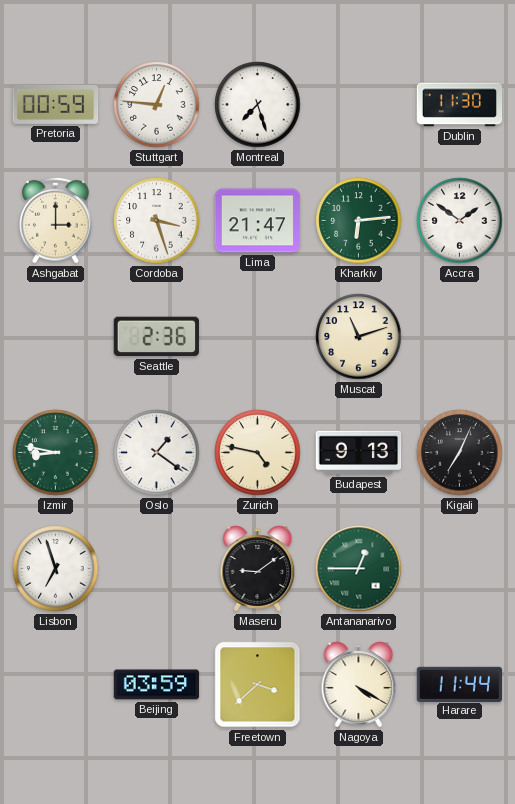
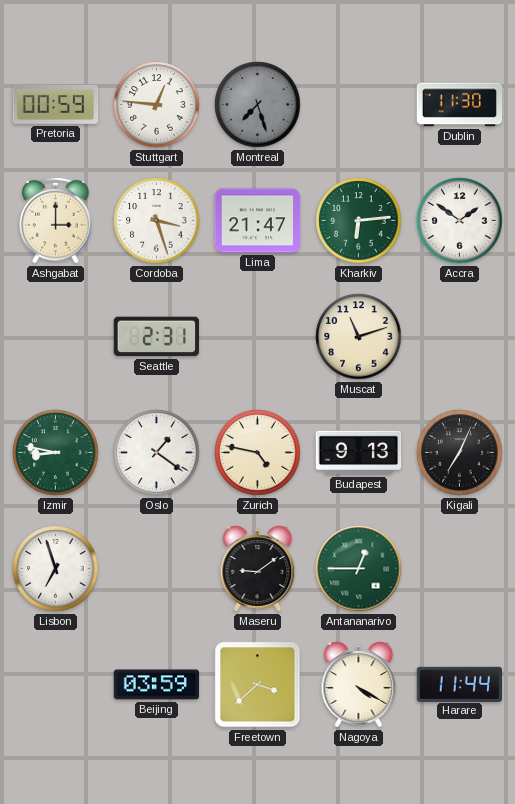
Montreal dial: white -> grey (258, 105)
Seattle: 2:36 -> 2:31 (156, 337)
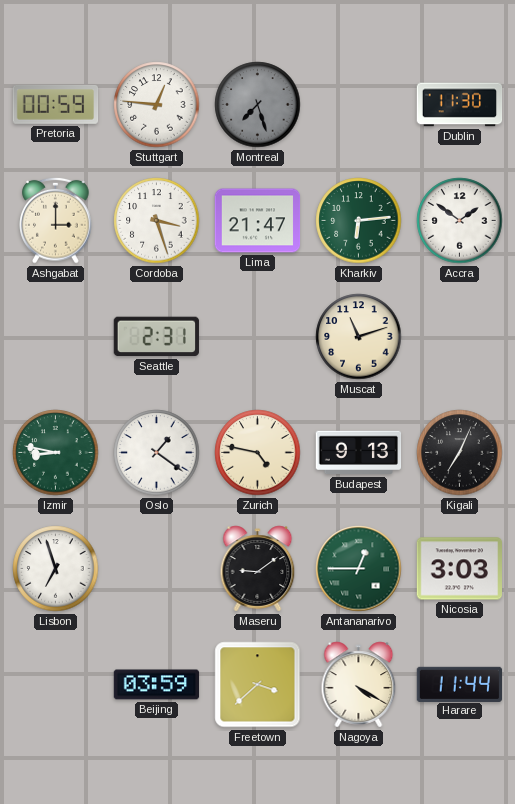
Nicosia: none -> 3:03 (459, 569)
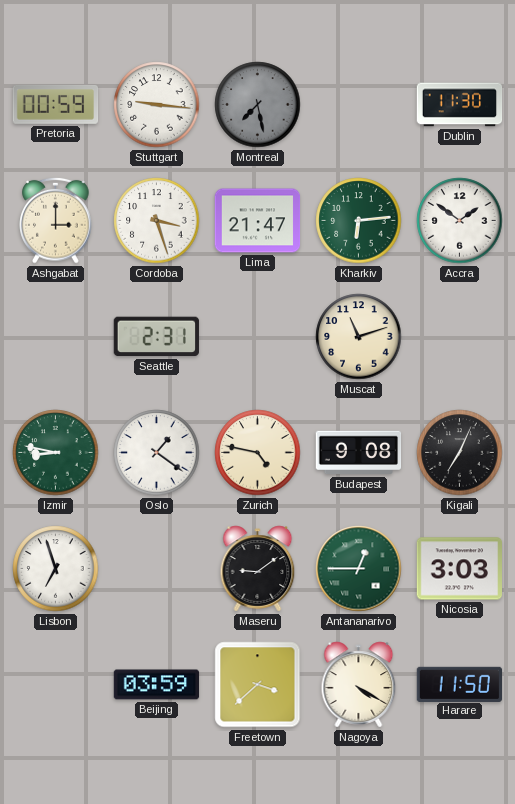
Stuttgart: 12:46 -> 9:16 (157, 105)
Montreal: 7:27 -> 7:28 (258, 105)
Budapest: 9:13 -> 9:08 (359, 453)
Harare: 11:44 -> 11:50 (460, 684)
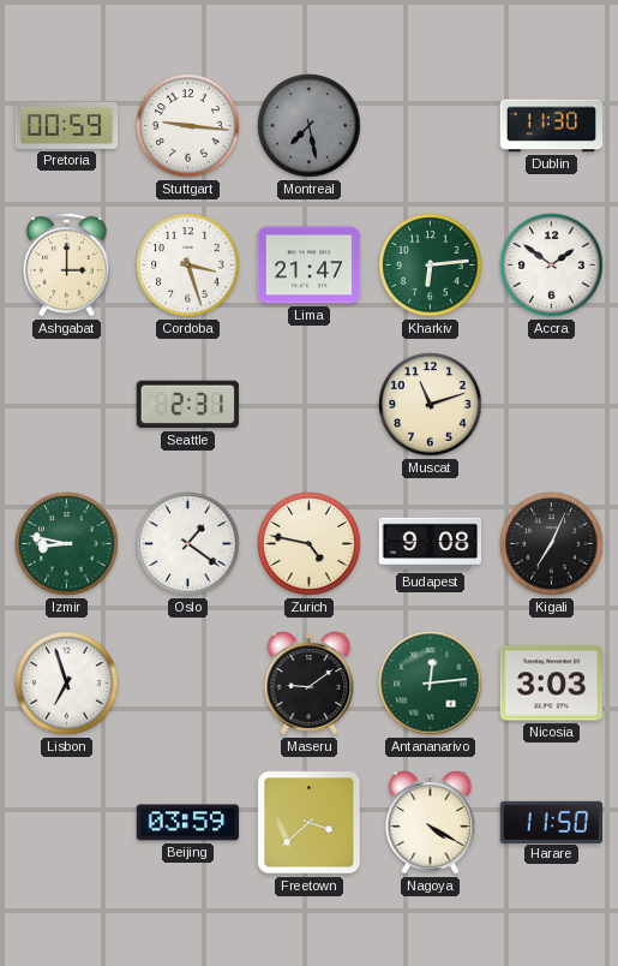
Antananarivo: 12:45 -> 12:14 (431, 684)
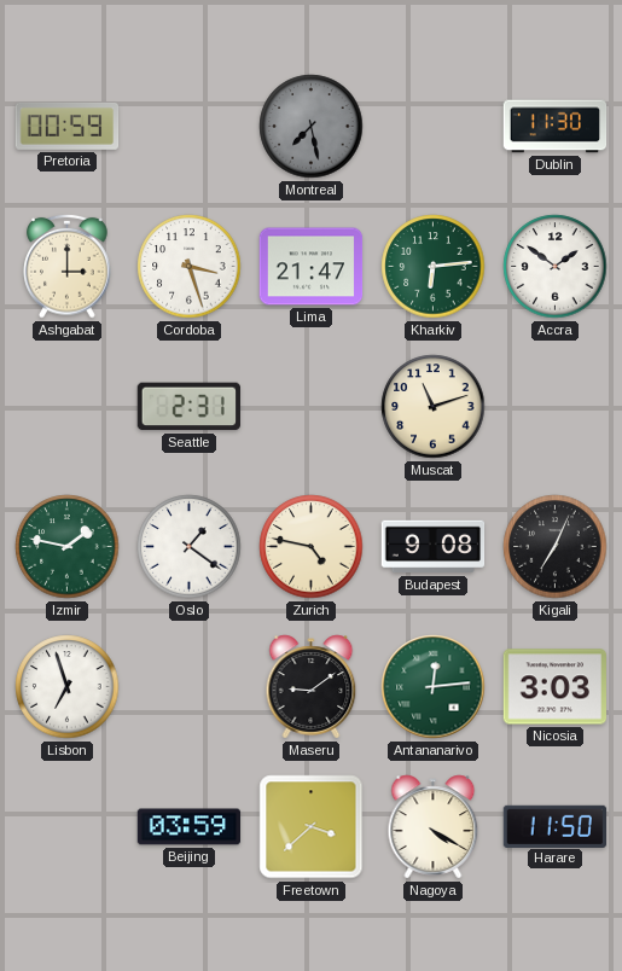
Stuttgart: 9:16 -> none (188, 126)
Izmir: 8:47 -> 1:47 (68, 547)
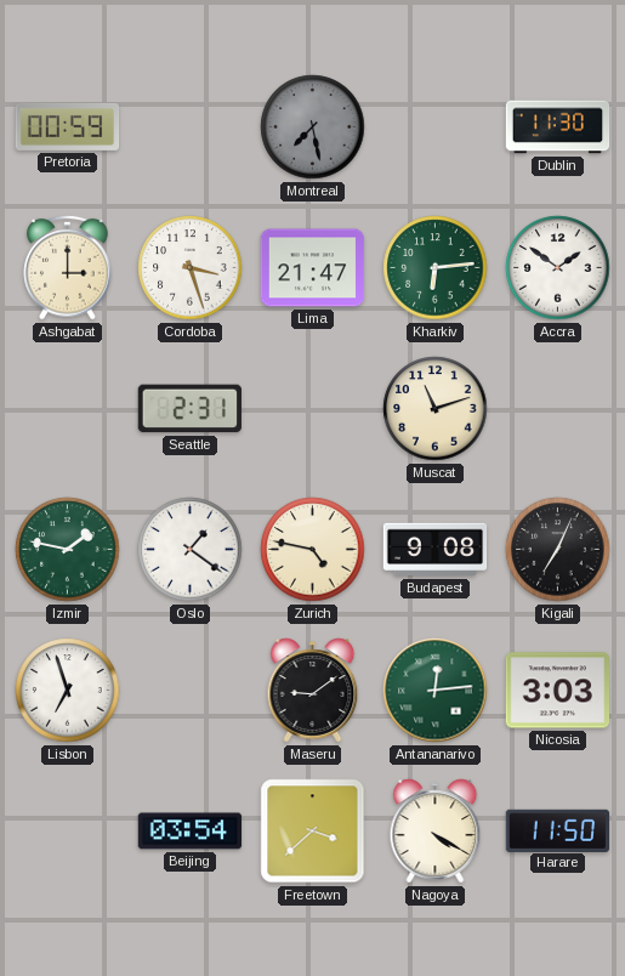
Beijing: 03:59 -> 03:54 (191, 832)
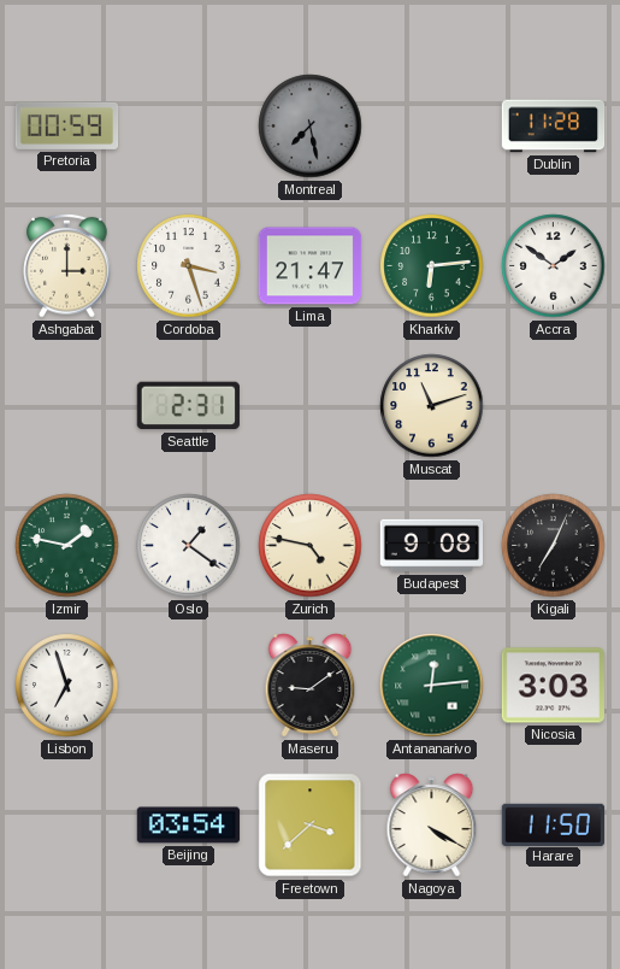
Dublin: 11:30 -> 11:28 (554, 127)
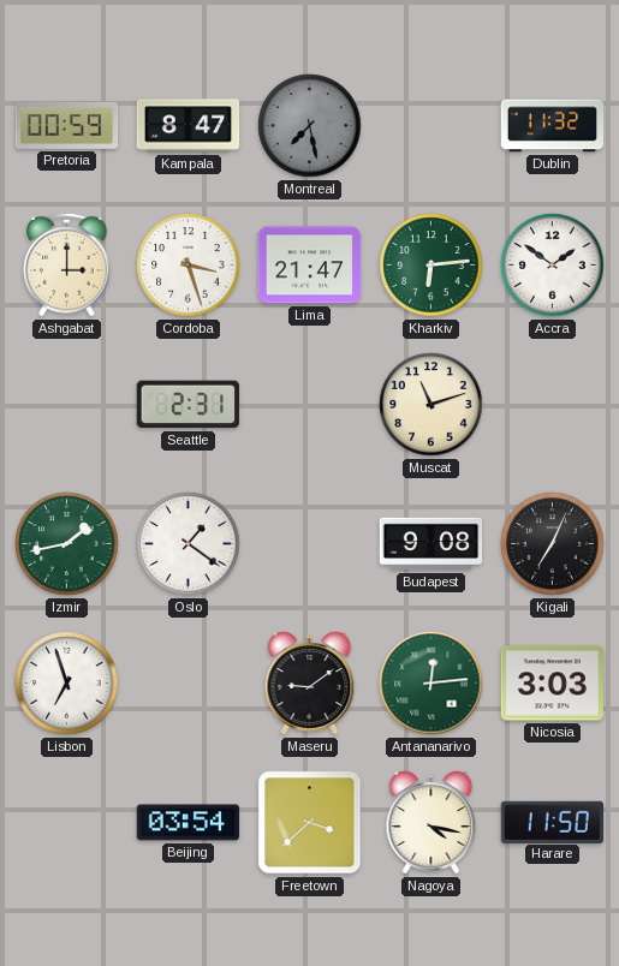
Kampala: none -> 8:47 (189, 126)
Dublin: 11:28 -> 11:32 (553, 126)
Izmir: 1:47 -> 1:43 (67, 544)
Zurich: 4:47 -> none (311, 546)
Nagoya: 4:20 -> 4:17 (431, 823)
